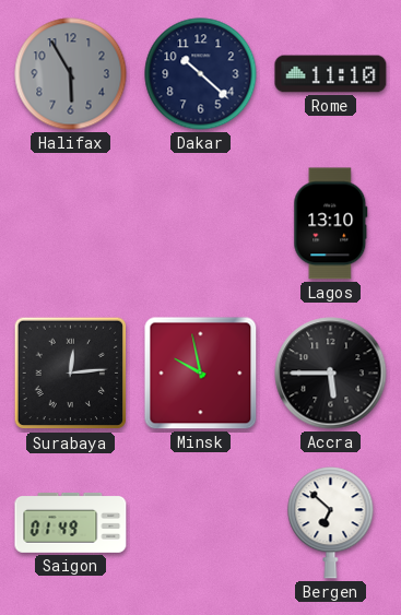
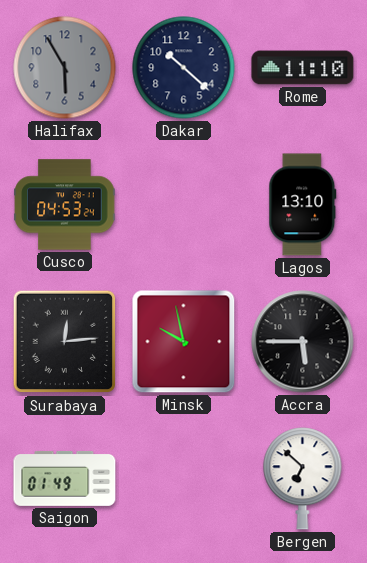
Cusco: none -> 04:53 (65, 205)
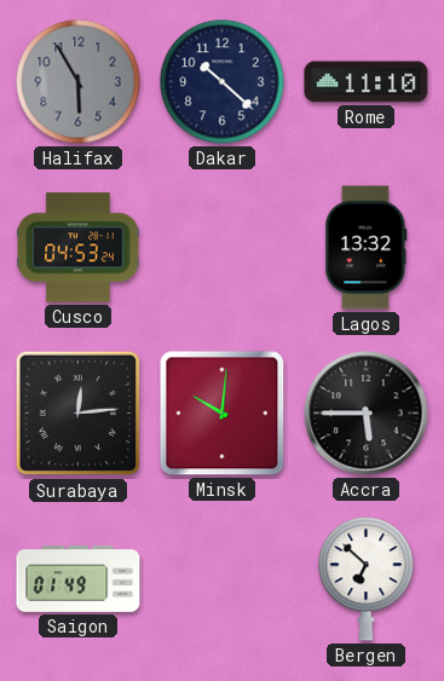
Lagos: 13:10 -> 13:32 (367, 248)
Minsk: 9:58 -> 10:01 (223, 414)
